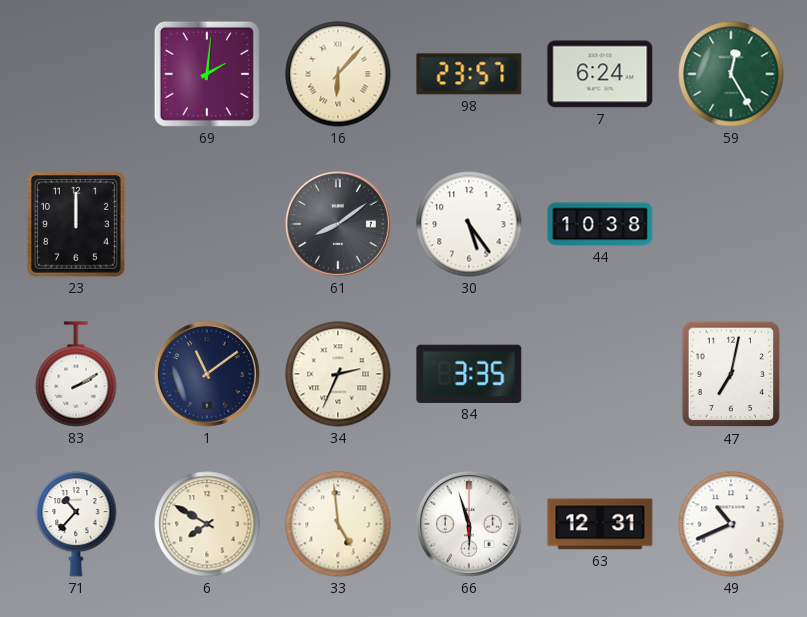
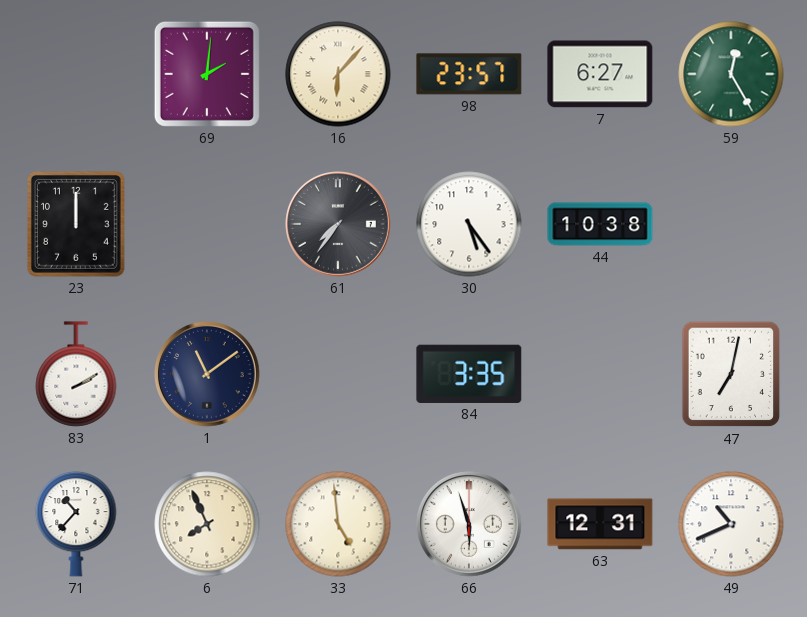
7: 6:24 -> 6:27 (600, 74)
61: 8:09 -> 7:36 (339, 225)
34: 2:34 -> none (338, 374)
6: 7:50 -> 7:56 (207, 524)
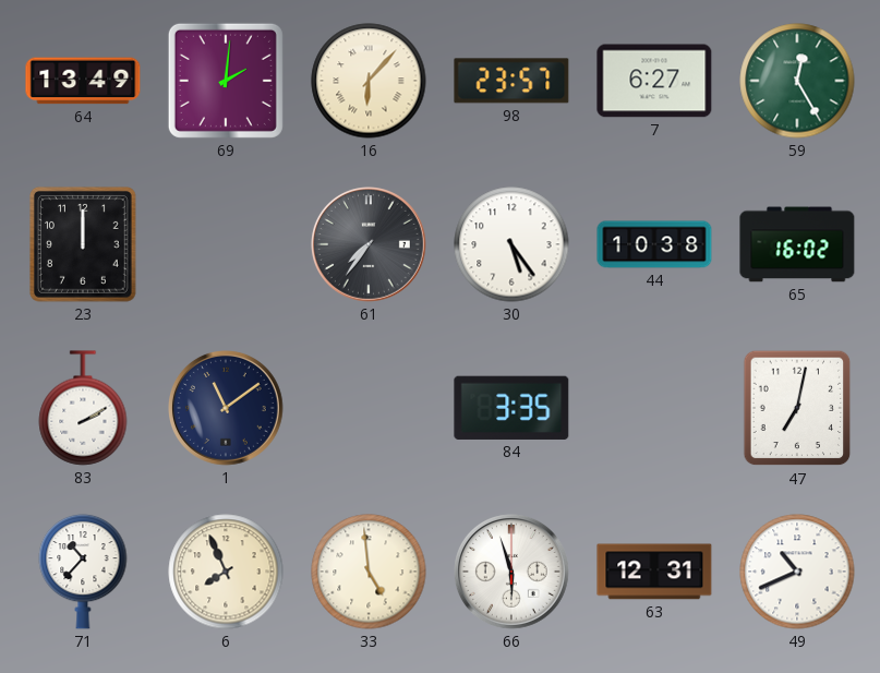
64: none -> 13:49 (83, 81)
65: none -> 16:02 (797, 244)
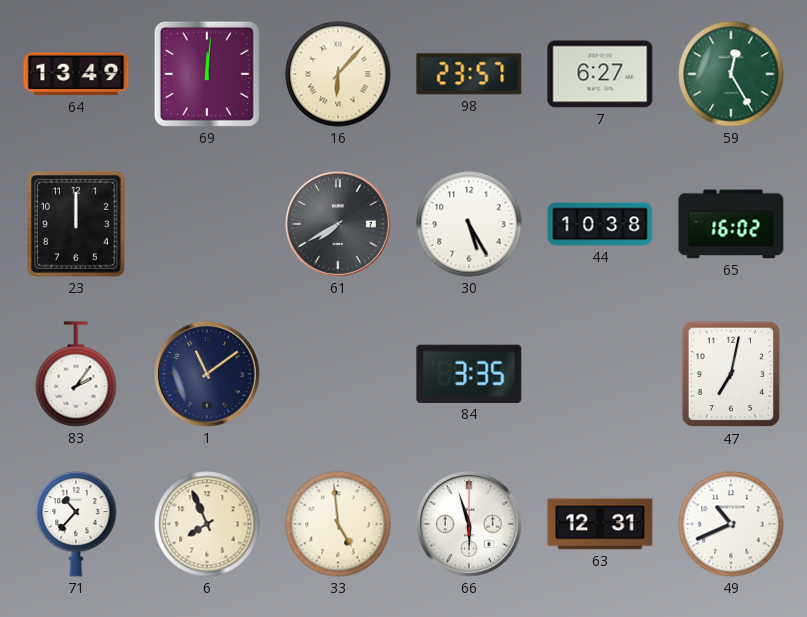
69: 2:01 -> 12:01 (207, 74)
61: 7:36 -> 7:40 (339, 225)
30: 5:24 -> 5:25 (469, 224)
83: 2:10 -> 2:06 (76, 374)
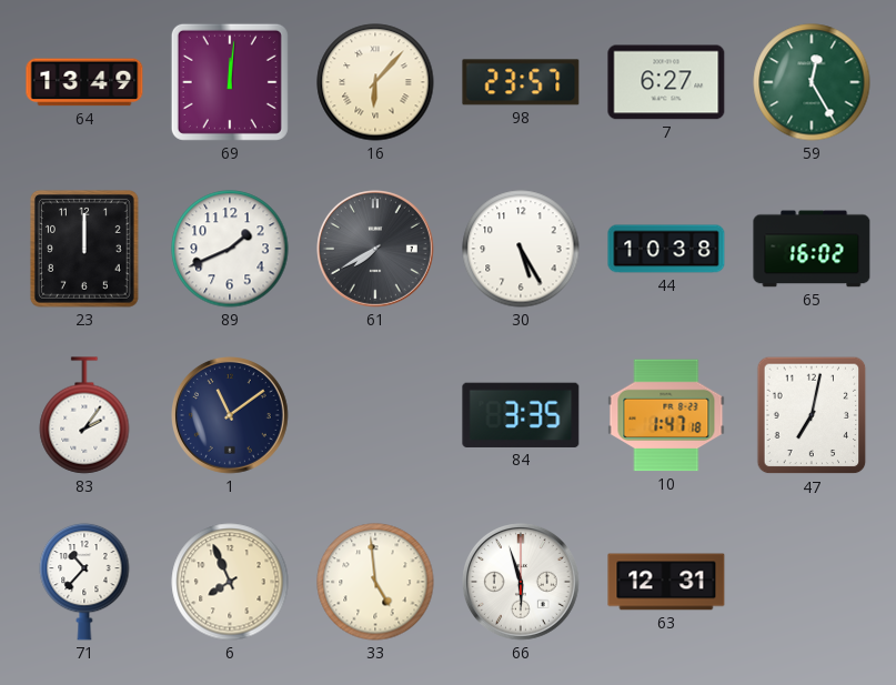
89: none -> 1:41 (230, 249)
10: none -> 1:47 (666, 415)
49: 10:41 -> none (731, 524)
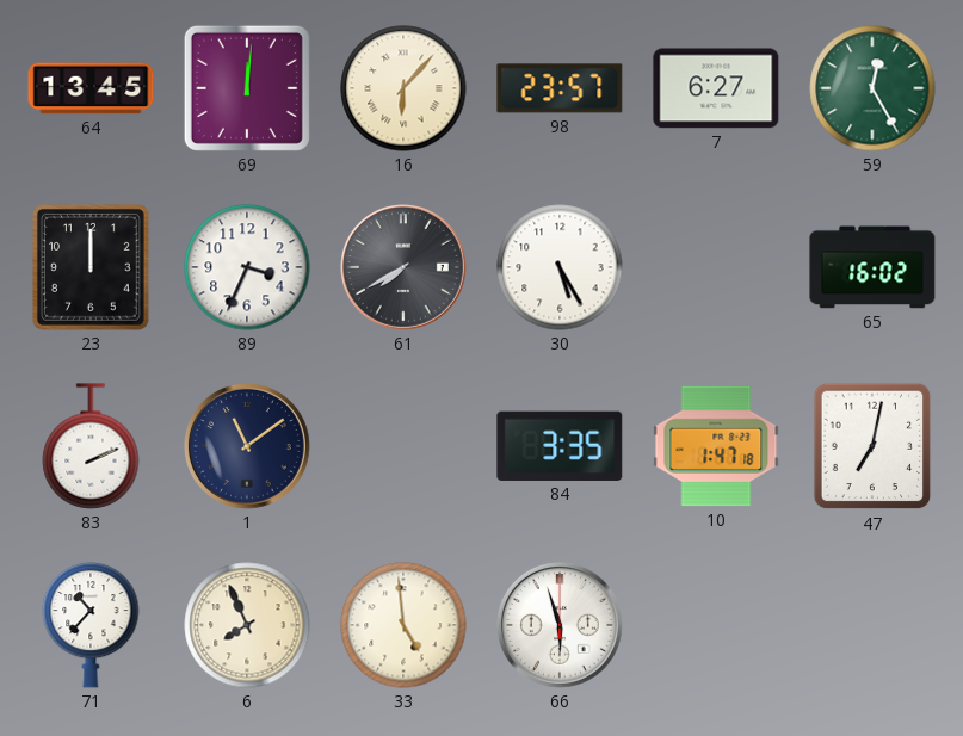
64: 13:49 -> 13:45 (91, 88)
89: 1:41 -> 3:34 (247, 267)
44: 10:38 -> none (666, 249)
83: 2:06 -> 2:11 (91, 446)
63: 12:31 -> none (666, 582)
